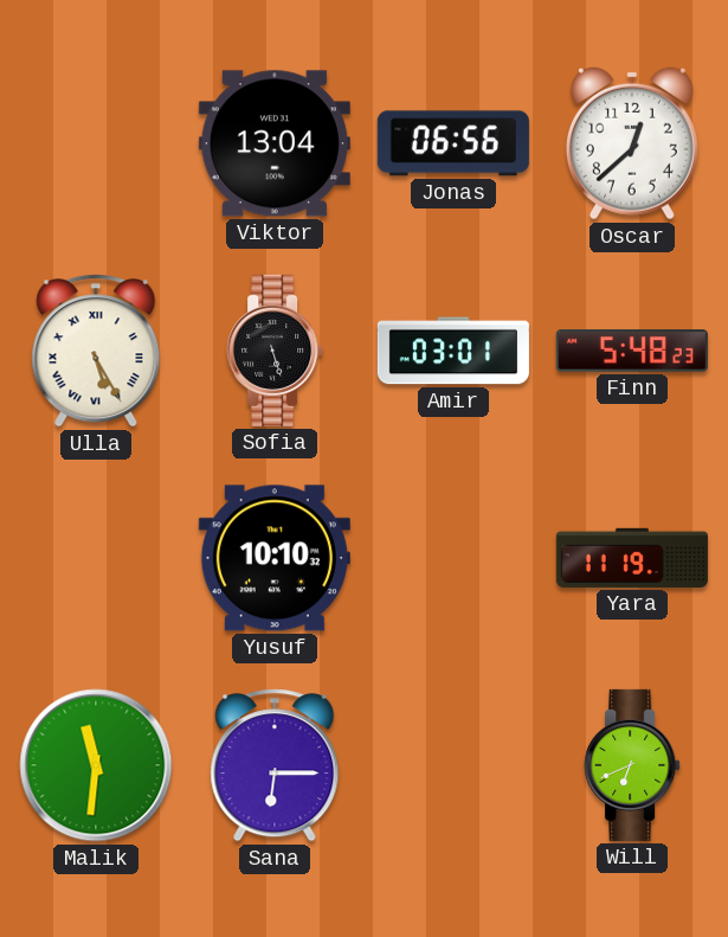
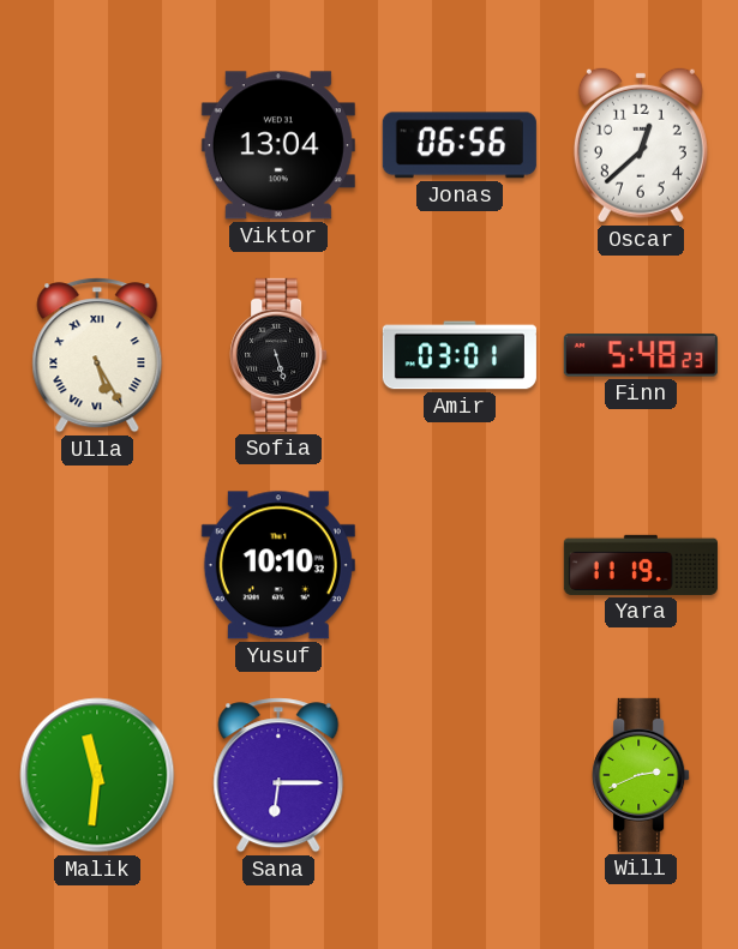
Will: 6:41 -> 2:41 (641, 775)
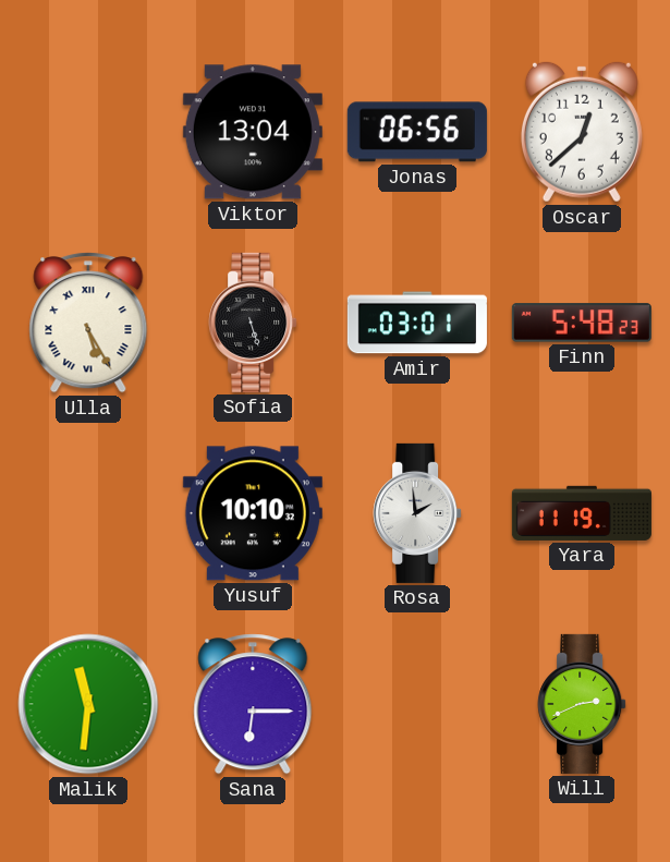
Rosa: none -> 1:59 (417, 513)
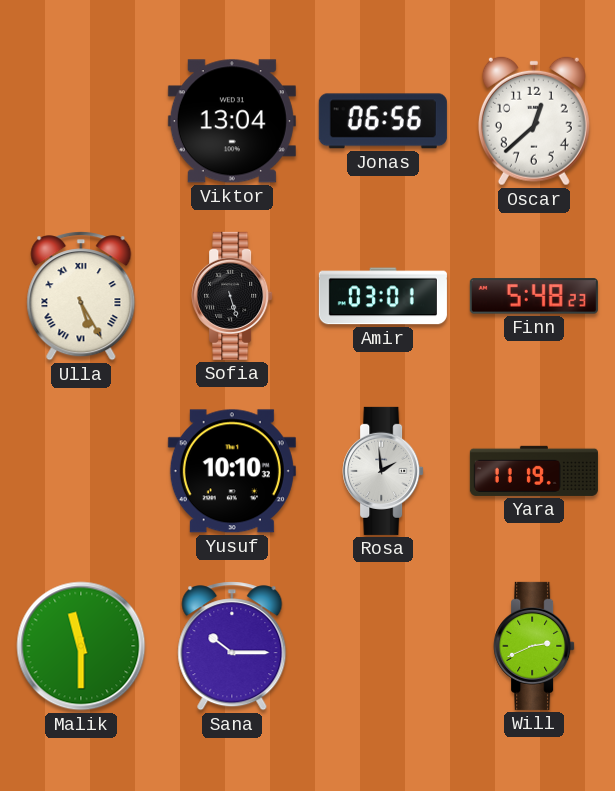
Malik: 11:31 -> 11:30 (81, 646)
Sana: 6:15 -> 10:15 (232, 646)
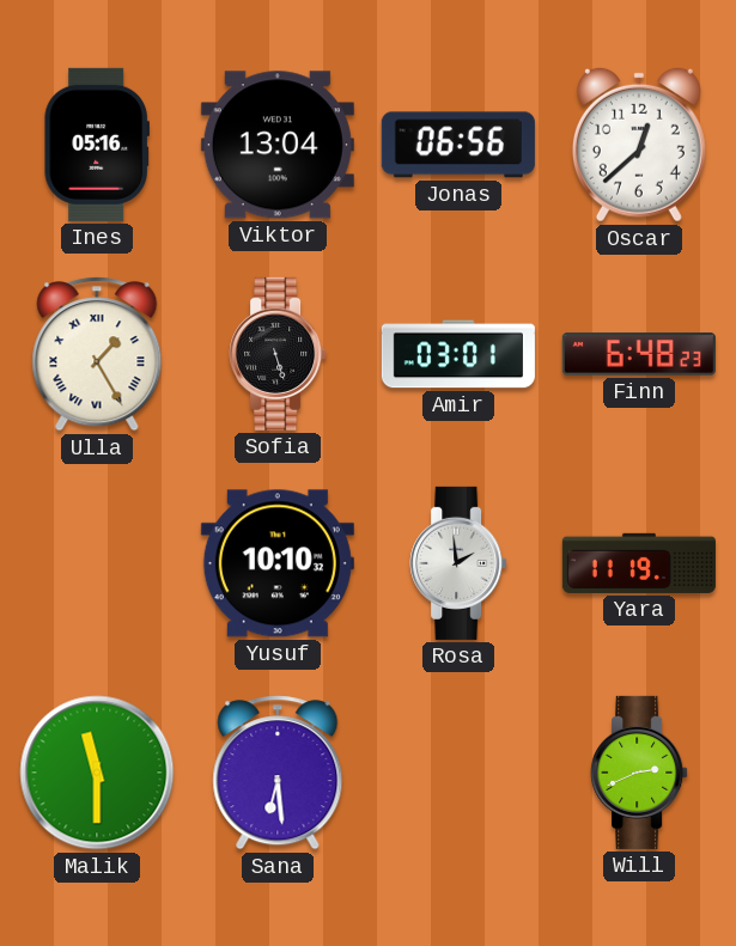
Ines: none -> 05:16 (97, 145)
Ulla: 5:25 -> 1:25 (97, 354)
Finn: 5:48 -> 6:48 (639, 354)
Sana: 10:15 -> 6:29 (278, 773)
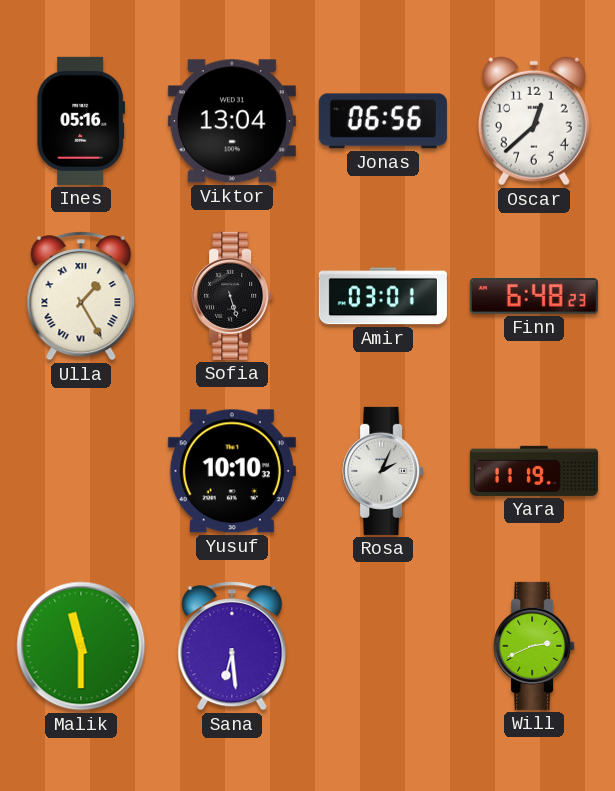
Rosa: 1:59 -> 2:04 (383, 471)
